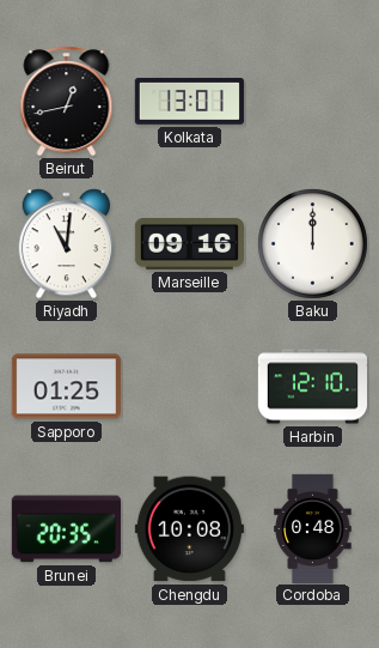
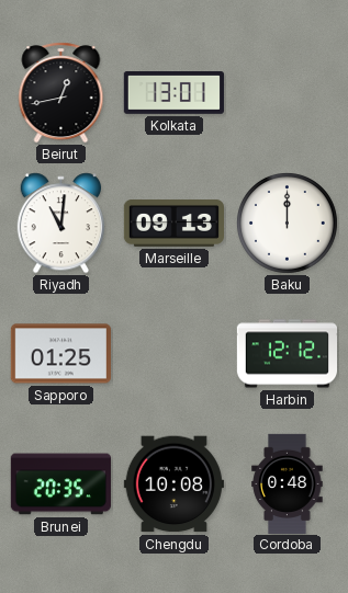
Marseille: 09:16 -> 09:13 (173, 224)
Harbin: 12:10 -> 12:12 (287, 354)
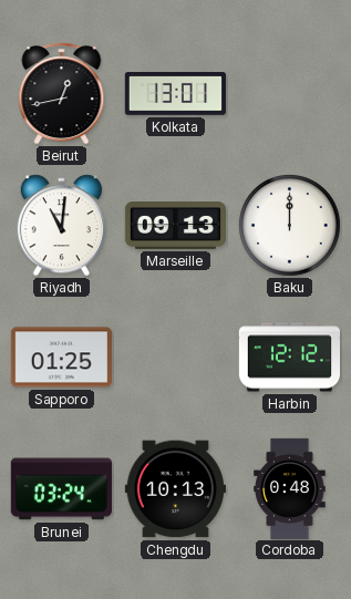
Brunei: 20:35 -> 03:24 (61, 489)
Chengdu: 10:08 -> 10:13 (175, 489)
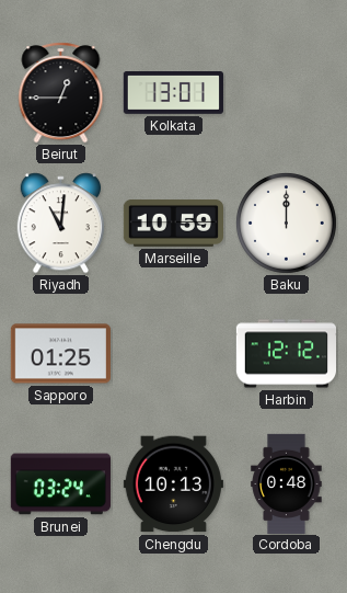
Beirut: 12:43 -> 12:45 (61, 93)
Marseille: 09:13 -> 10:59 (173, 224)
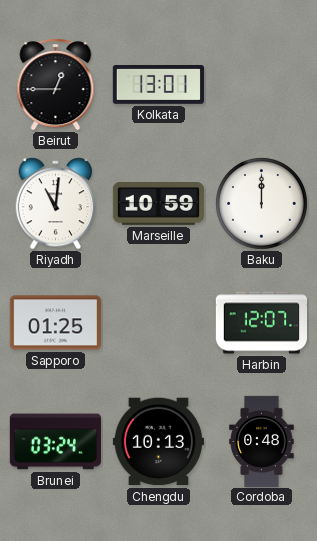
Harbin: 12:12 -> 12:07 (261, 323)
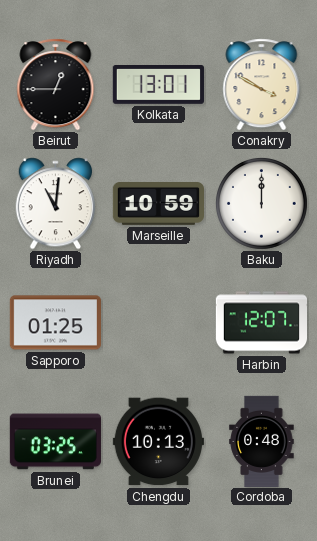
Conakry: none -> 3:50 (262, 85)
Brunei: 03:24 -> 03:25 (55, 442)
